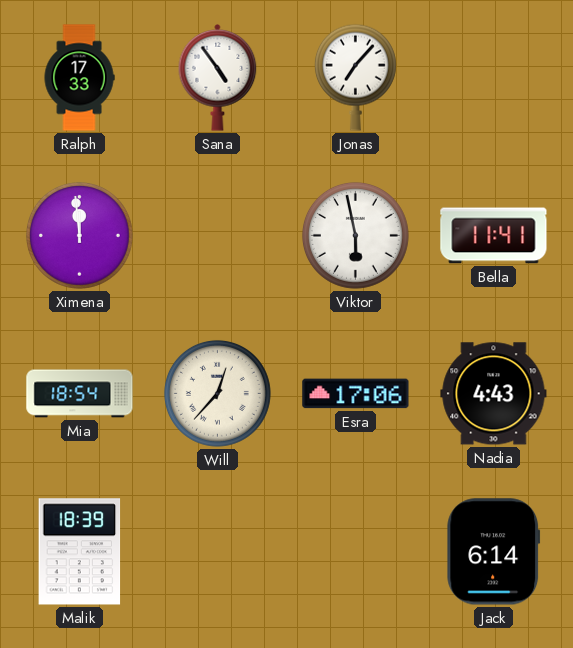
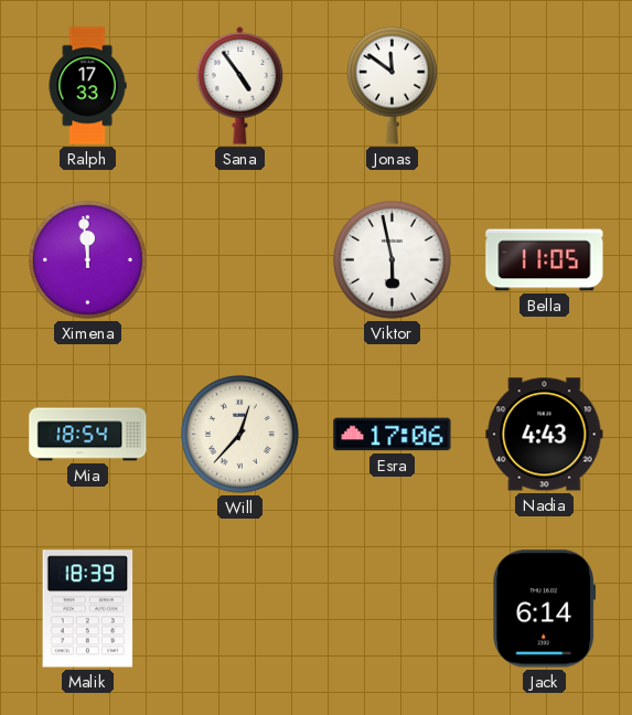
Jonas: 7:07 -> 11:51 (392, 85)
Bella: 11:41 -> 11:05 (545, 260)
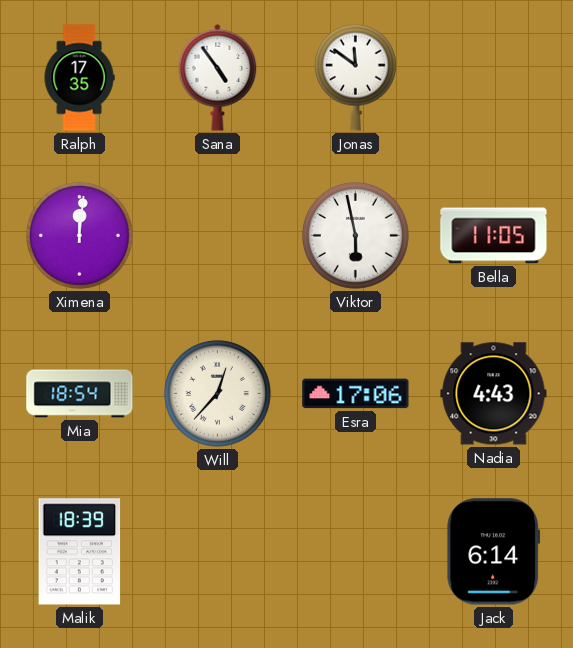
Ralph: 17:33 -> 17:35 (79, 78)
Ximena: 11:59 -> 12:01 (79, 235)
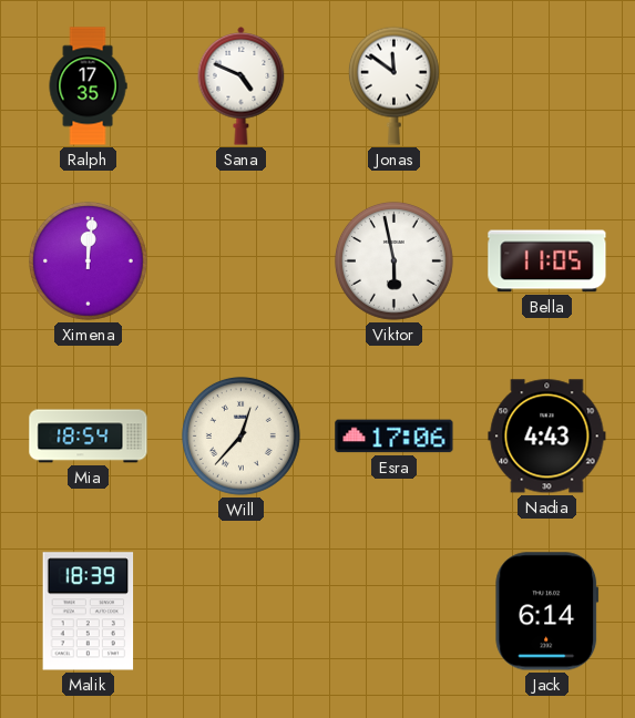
Sana: 4:54 -> 4:49 (242, 86)
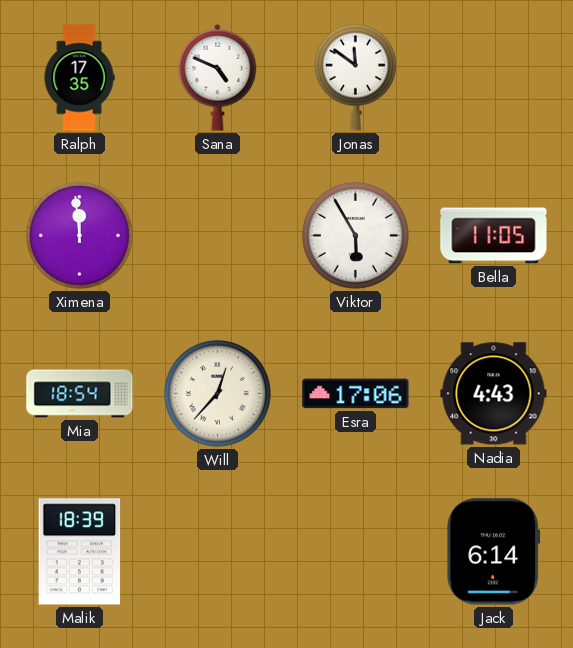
Ximena: 12:01 -> 11:59 (79, 235)
Viktor: 5:58 -> 5:55 (355, 235)
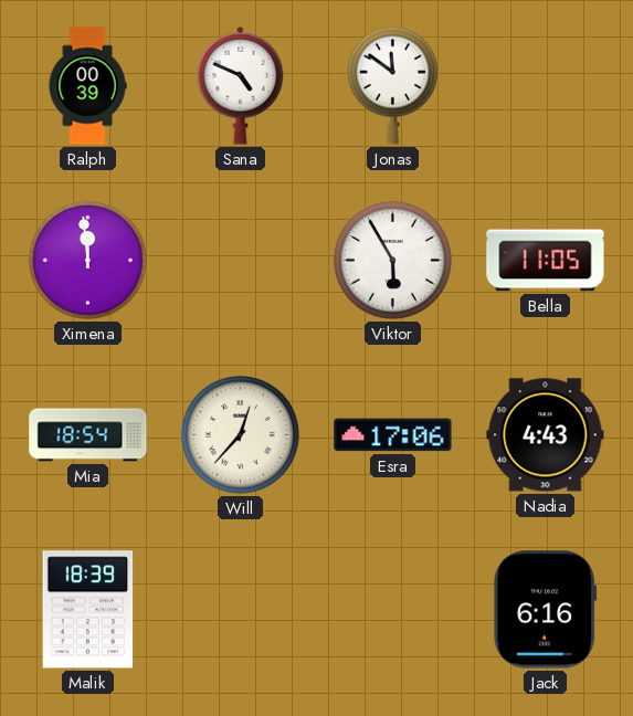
Ralph: 17:35 -> 00:39 (87, 86)
Jack: 6:14 -> 6:16 (546, 610)
